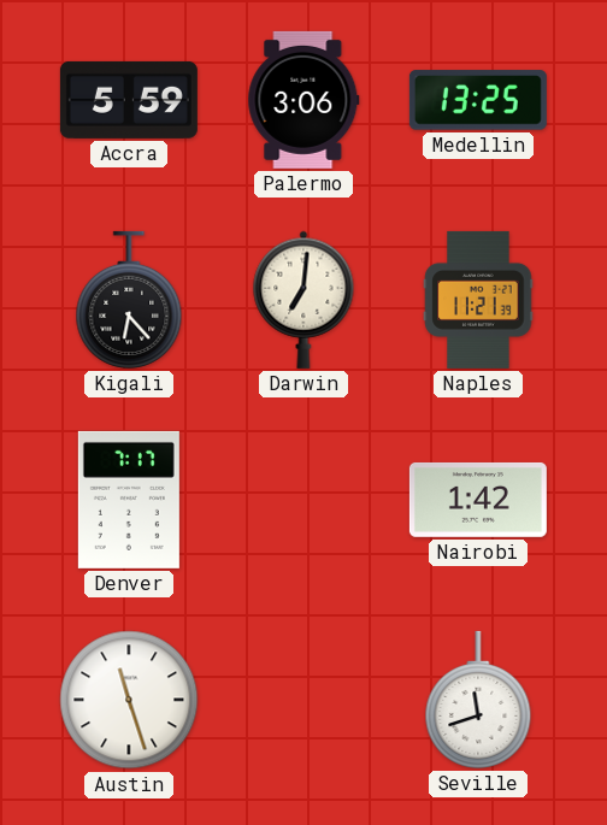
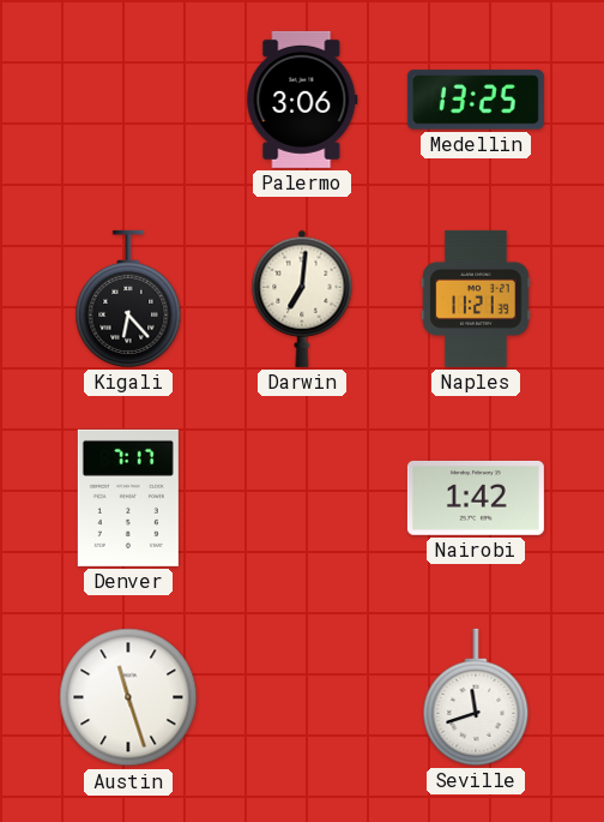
Accra: 5:59 -> none (129, 100)
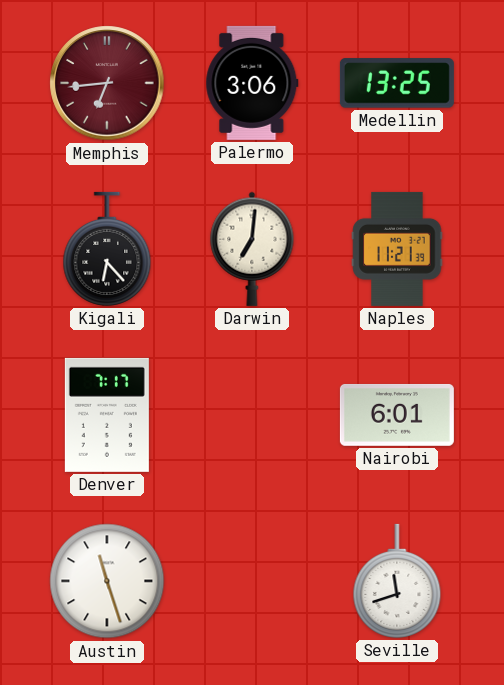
Memphis: none -> 6:44 (107, 83)
Nairobi: 1:42 -> 6:01 (397, 415)
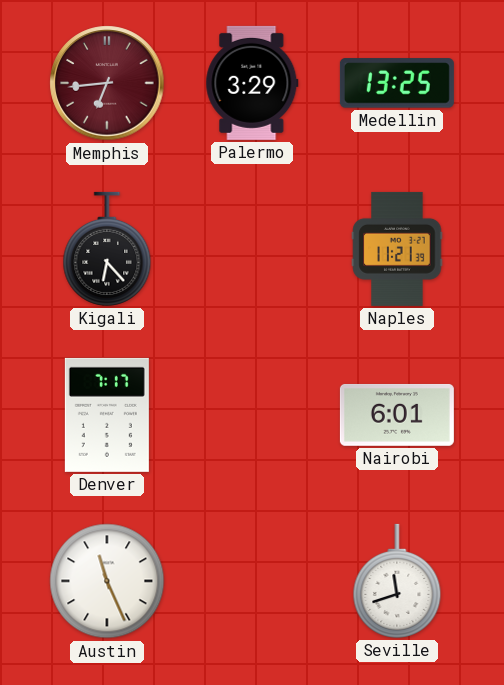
Palermo: 3:06 -> 3:29 (252, 83)
Darwin: 7:01 -> none (252, 249)
Austin: 11:27 -> 11:26 (107, 581)
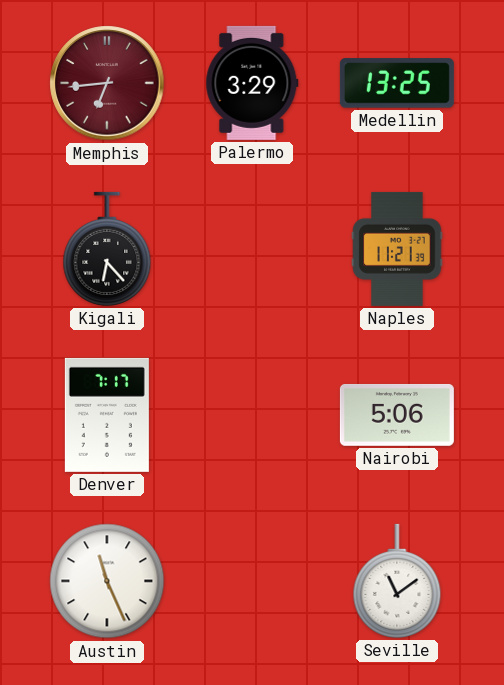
Nairobi: 6:01 -> 5:06 (397, 415)
Seville: 11:42 -> 11:09 (397, 581)
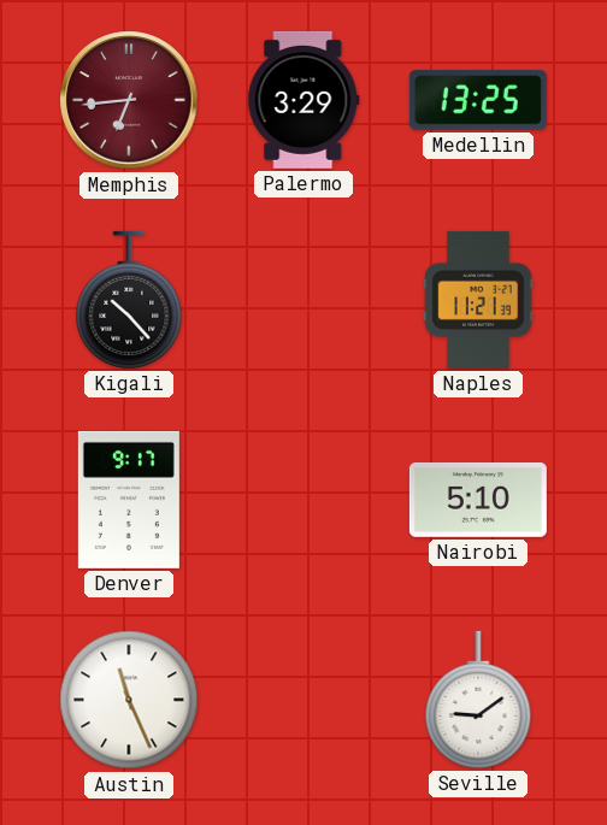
Kigali: 6:23 -> 10:23 (129, 300)
Denver: 7:17 -> 9:17 (129, 500)
Nairobi: 5:06 -> 5:10 (478, 500)
Seville: 11:09 -> 9:09 (478, 700)
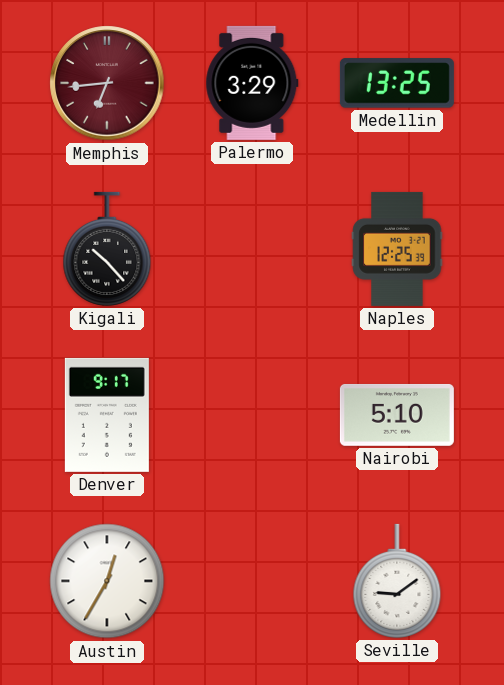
Naples: 11:21 -> 12:25 (397, 249)
Austin: 11:26 -> 12:35 (107, 581)
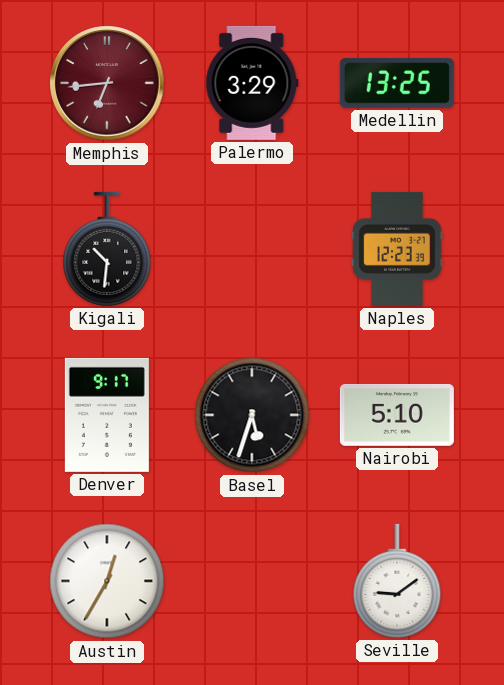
Kigali: 10:23 -> 10:31 (107, 249)
Naples: 12:25 -> 12:23 (397, 249)
Basel: none -> 5:33 (252, 415)
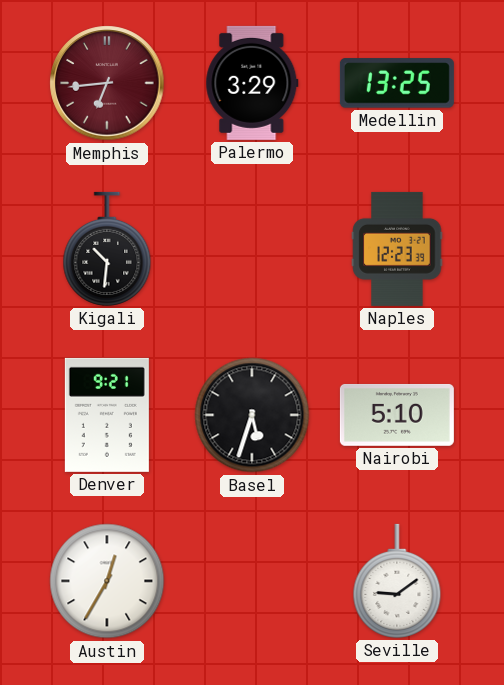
Denver: 9:17 -> 9:21 (107, 415)
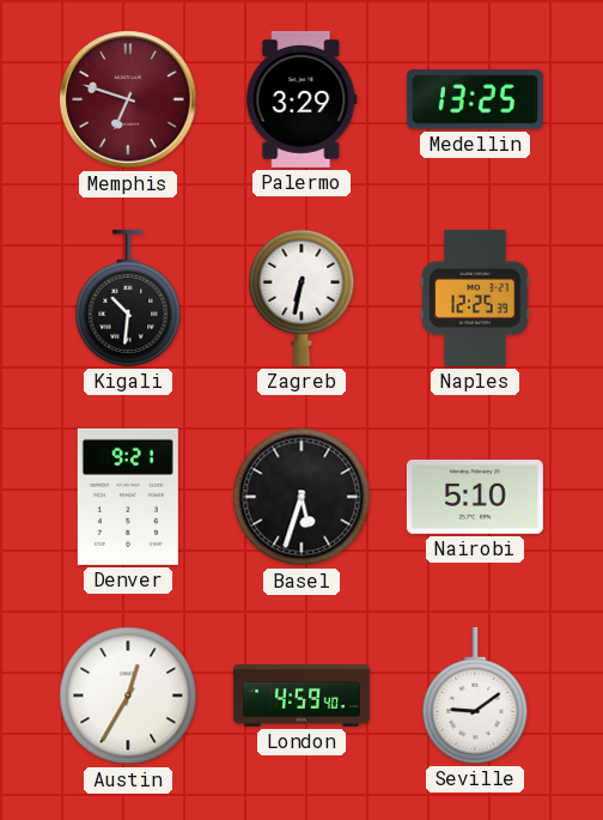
Memphis: 6:44 -> 6:48 (128, 99)
Zagreb: none -> 6:32 (301, 298)
Naples: 12:23 -> 12:25 (475, 298)
London: none -> 4:59 (301, 697)
